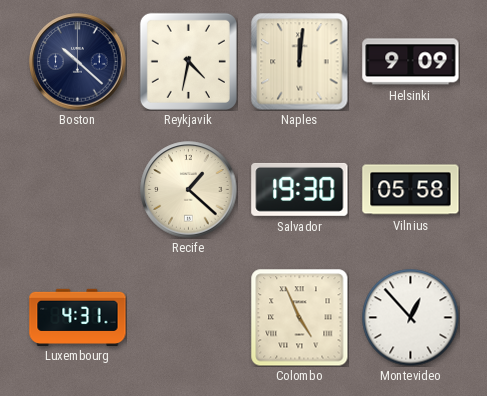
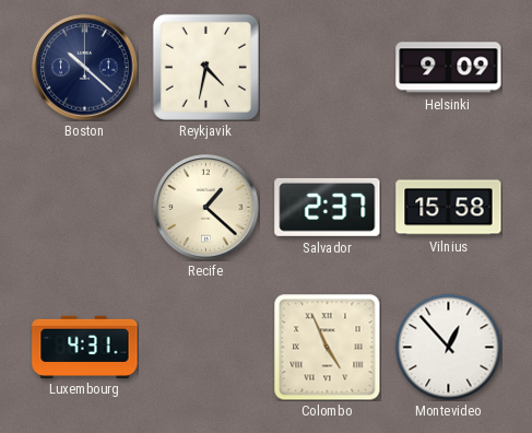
Naples: 12:01 -> none (300, 62)
Salvador: 19:30 -> 2:37 (328, 207)
Vilnius: 05:58 -> 15:58 (449, 208)
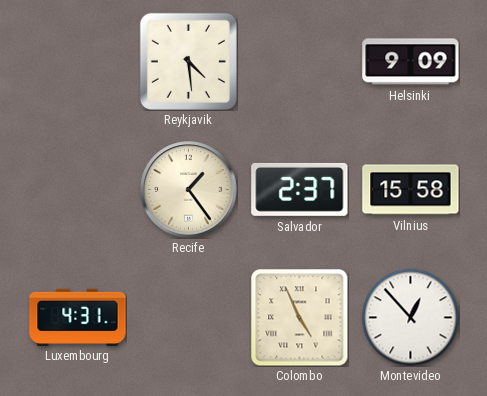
Boston: 10:22 -> none (85, 68)
Reykjavik: 4:32 -> 4:29 (188, 61)
Recife: 1:22 -> 1:24 (189, 190)
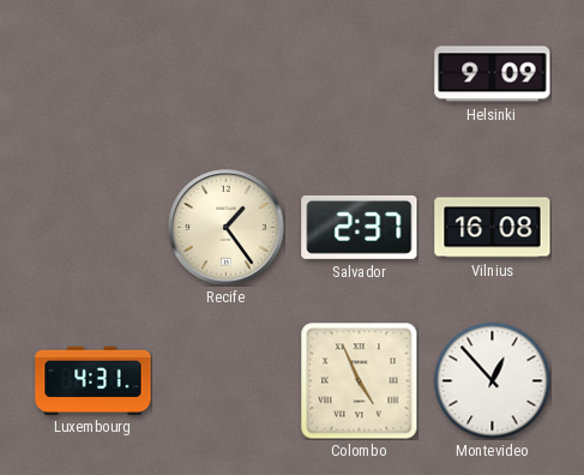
Reykjavik: 4:29 -> none (188, 61)
Vilnius: 15:58 -> 16:08 (493, 228)
